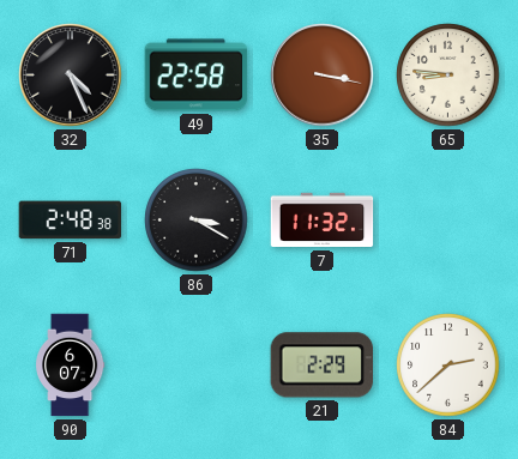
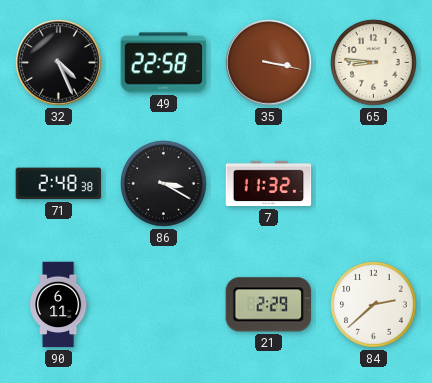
90: 6:07 -> 6:11 (59, 305)
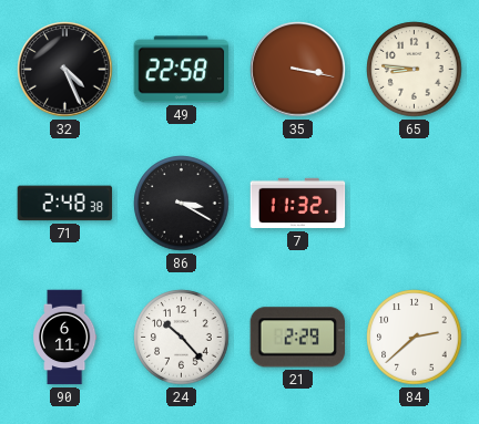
24: none -> 10:23 (182, 338)
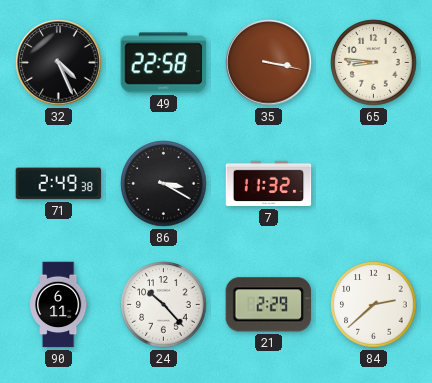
71: 2:48 -> 2:49 (59, 184)
